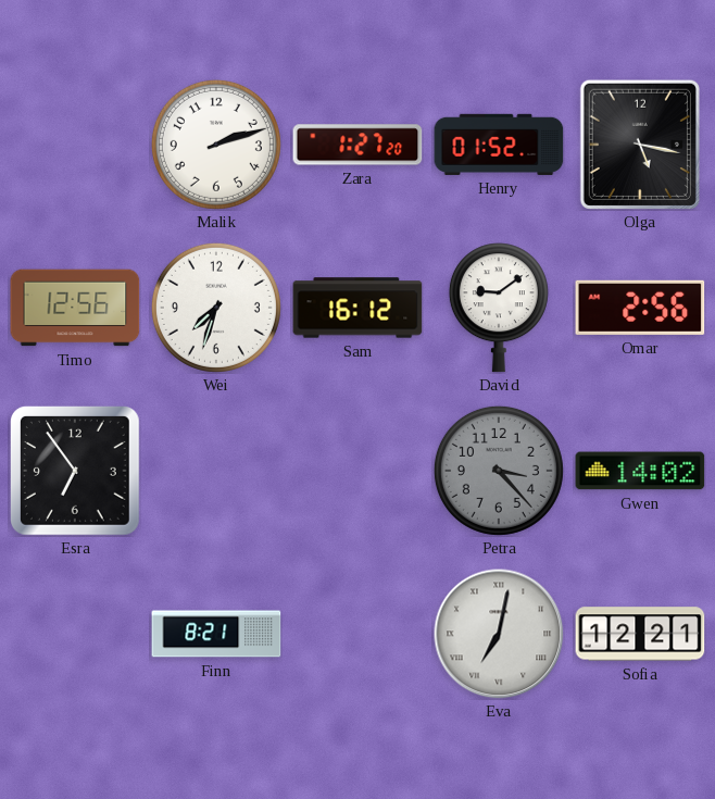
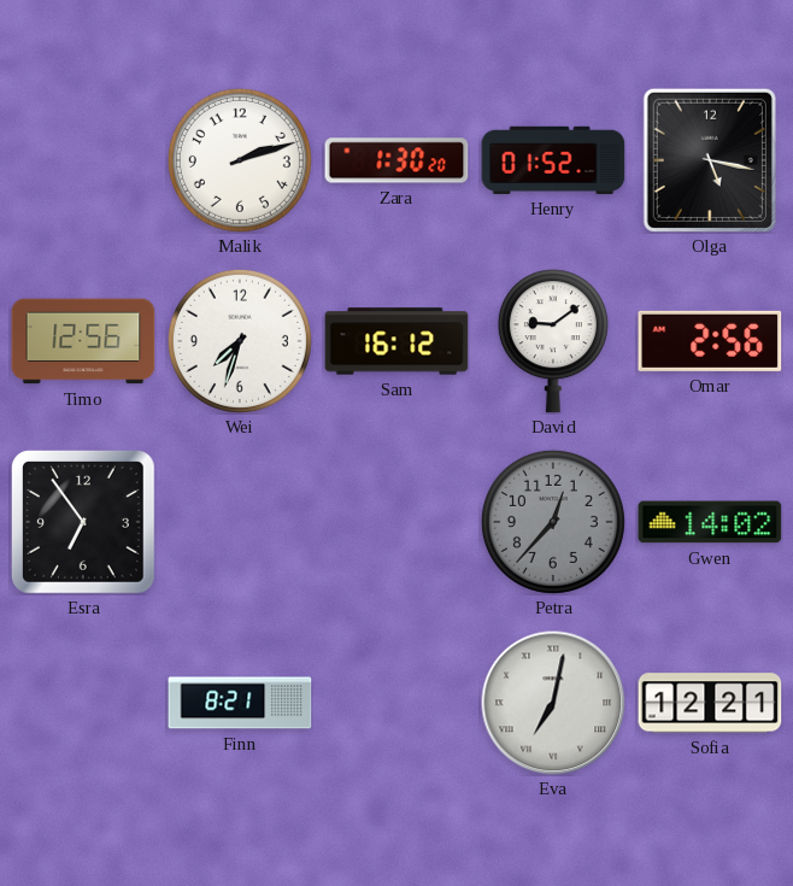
Zara: 1:27 -> 1:30 (397, 160)
Petra: 3:23 -> 12:37 (553, 522)
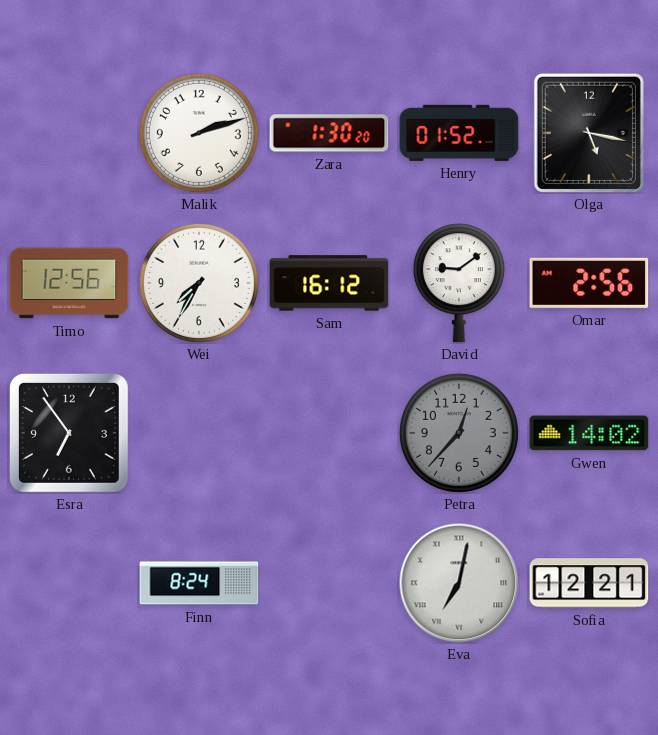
Wei: 7:33 -> 7:35 (199, 283)
Finn: 8:21 -> 8:24 (199, 583)
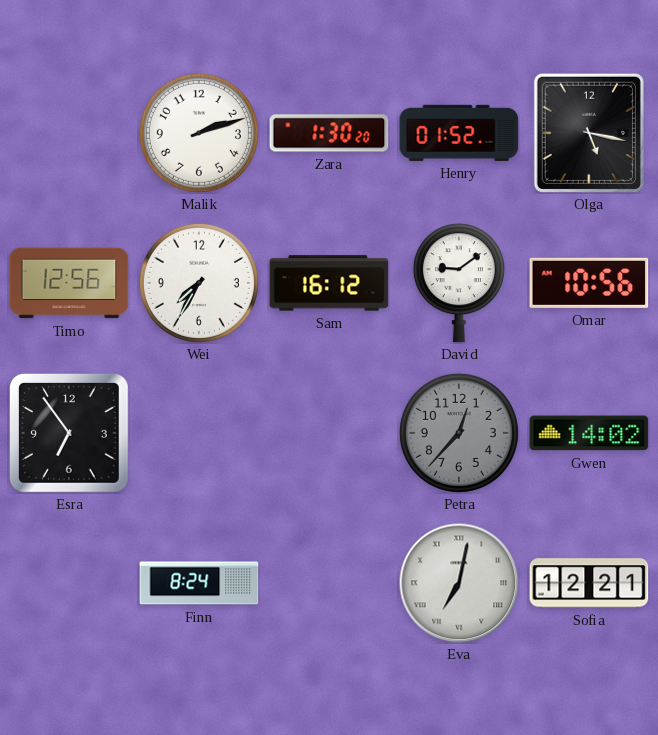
Omar: 2:56 -> 10:56 (589, 283)
